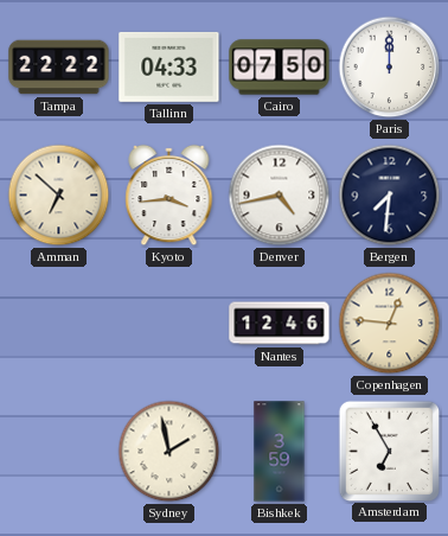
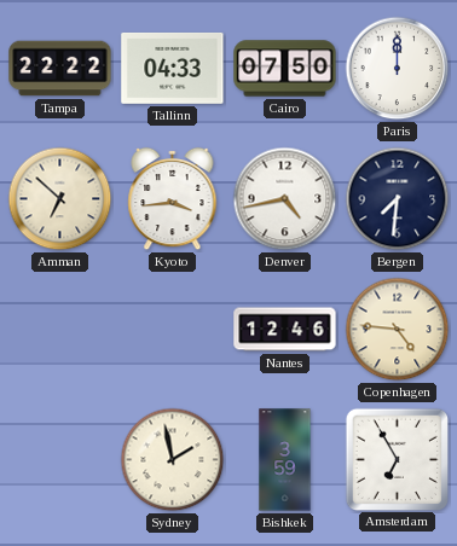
Copenhagen: 12:46 -> 4:46 (398, 330)
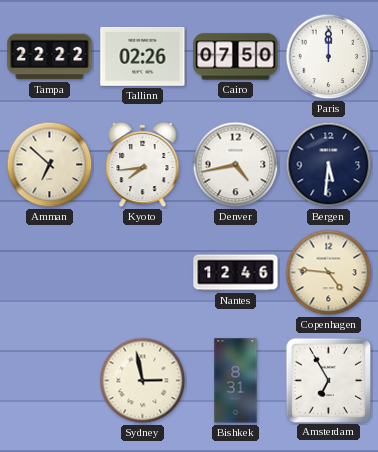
Tallinn: 04:33 -> 02:26 (143, 56)
Kyoto: 3:44 -> 7:44 (143, 165)
Bergen: 7:31 -> 5:31 (329, 165)
Sydney: 1:58 -> 2:58 (143, 381)
Bishkek: 3:59 -> 8:31 (236, 381)
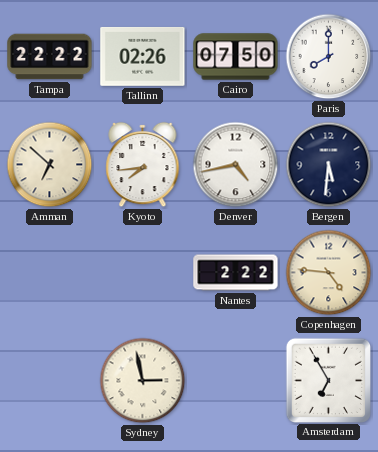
Paris: 12:00 -> 8:00 (329, 57)
Nantes: 12:46 -> 2:22 (236, 273)
Bishkek: 8:31 -> none (236, 381)
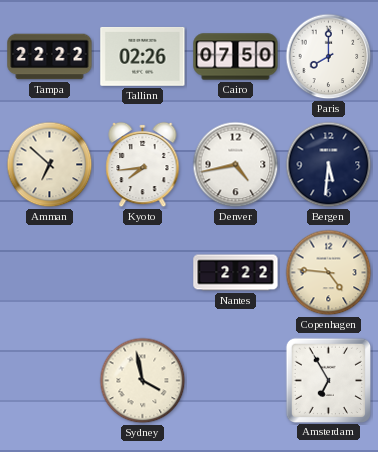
Sydney: 2:58 -> 3:58 (143, 381)
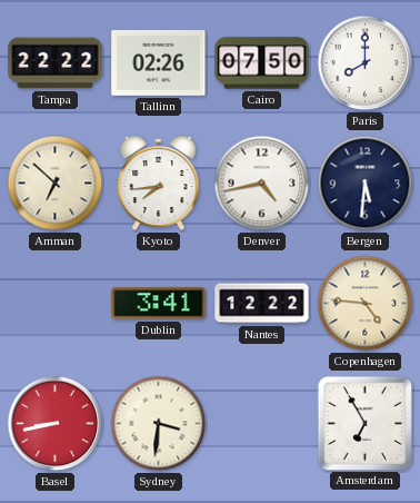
Dublin: none -> 3:41 (159, 304)
Nantes: 2:22 -> 12:22 (262, 304)
Basel: none -> 8:43 (56, 424)
Sydney: 3:58 -> 3:31 (159, 424)
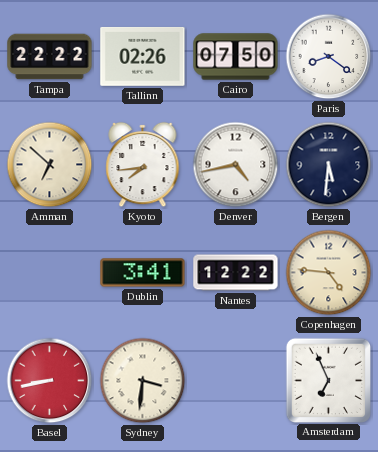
Paris: 8:00 -> 8:21 (329, 57)
Amsterdam: 6:55 -> 6:56 (328, 380)
